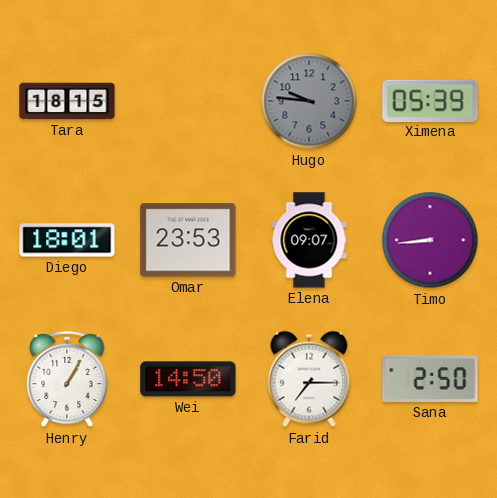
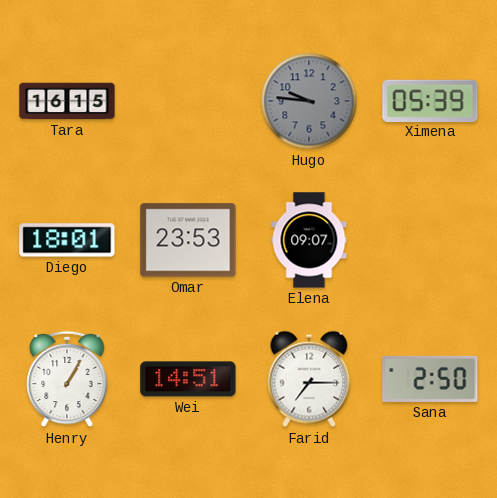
Tara: 18:15 -> 16:15 (67, 101)
Timo: 8:44 -> none (430, 240)
Wei: 14:50 -> 14:51 (188, 379)
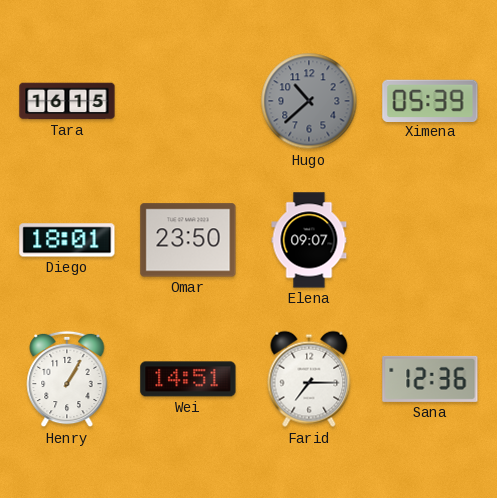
Hugo: 9:46 -> 10:38 (309, 101)
Omar: 23:53 -> 23:50 (188, 240)
Sana: 2:50 -> 12:36 (430, 379)
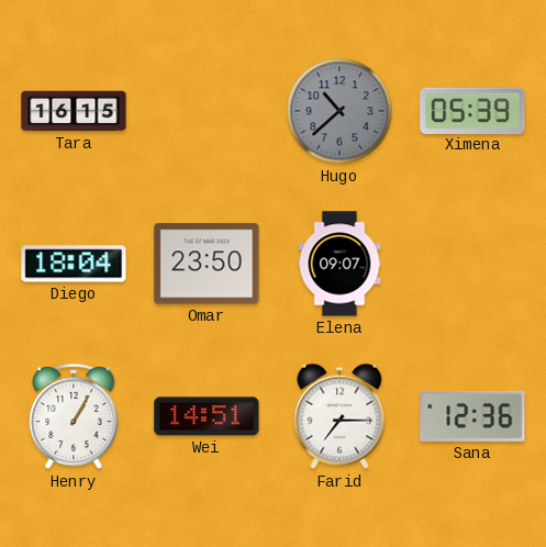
Diego: 18:01 -> 18:04 (74, 264)
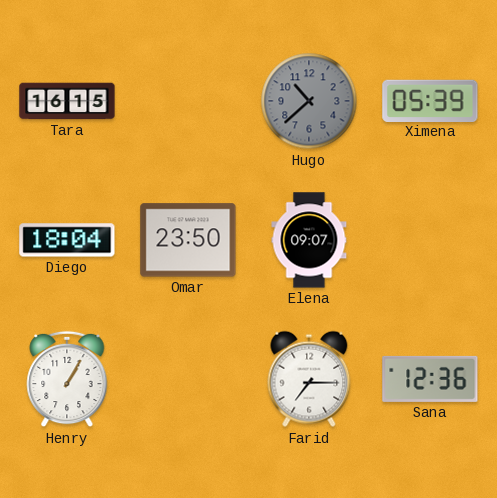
Wei: 14:51 -> none (207, 416)
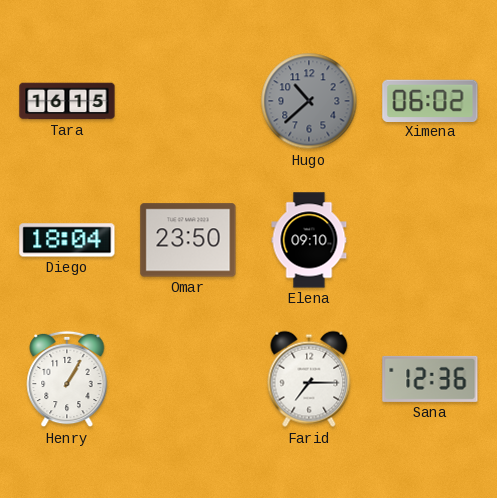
Ximena: 05:39 -> 06:02 (430, 100)
Elena: 09:07 -> 09:10 (309, 240)
